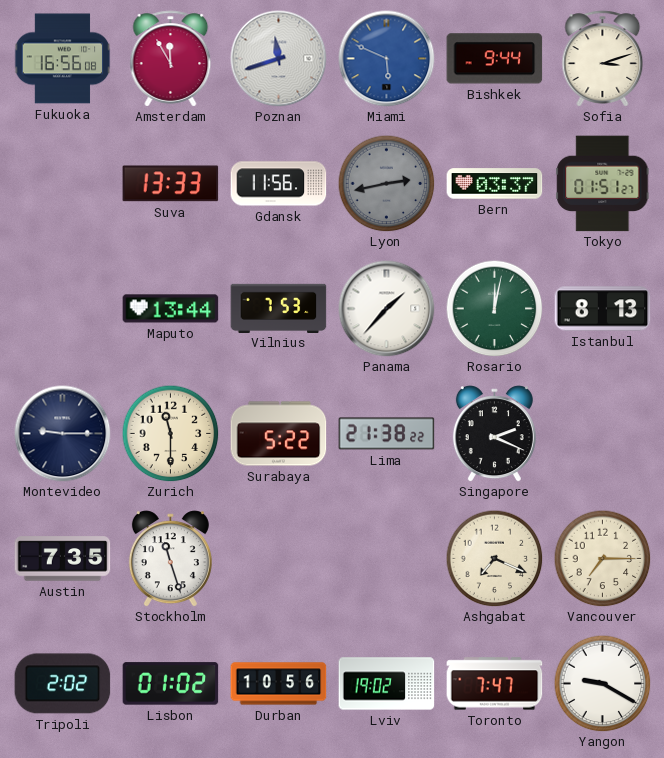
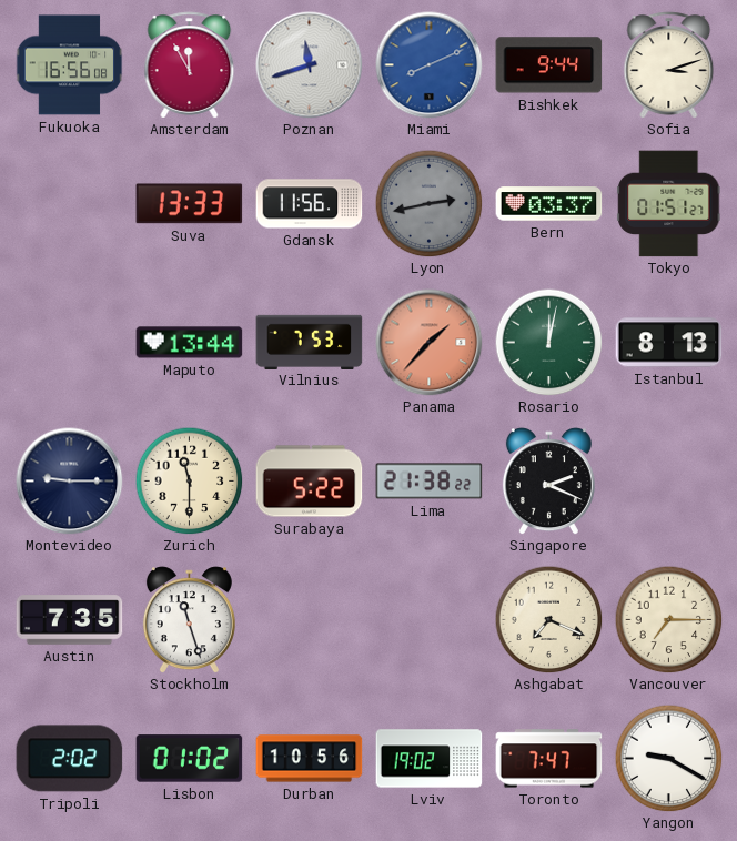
Miami: 5:49 -> 8:11 (430, 65)
Panama dial: white -> salmon (430, 343)
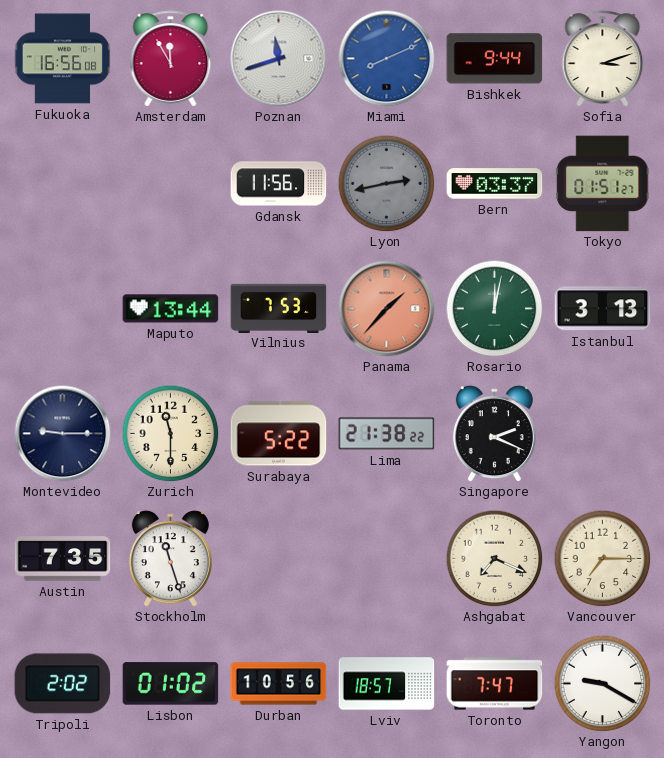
Suva: 13:33 -> none (190, 204)
Istanbul: 8:13 -> 3:13 (603, 309)
Lviv: 19:02 -> 18:57 (387, 684)
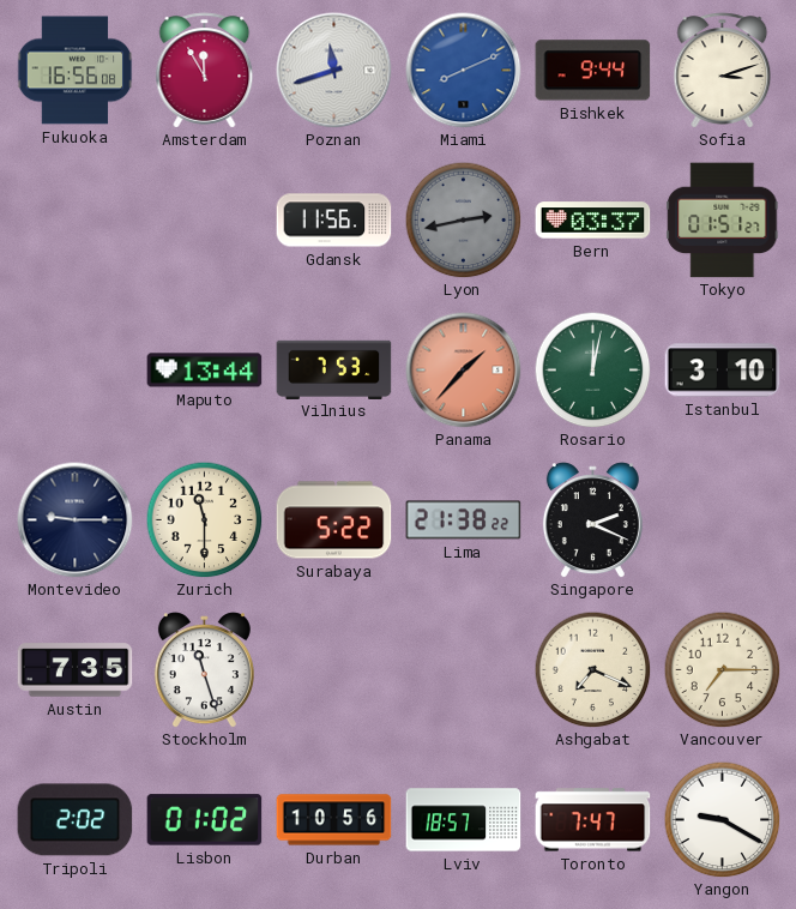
Istanbul: 3:13 -> 3:10 (723, 371)
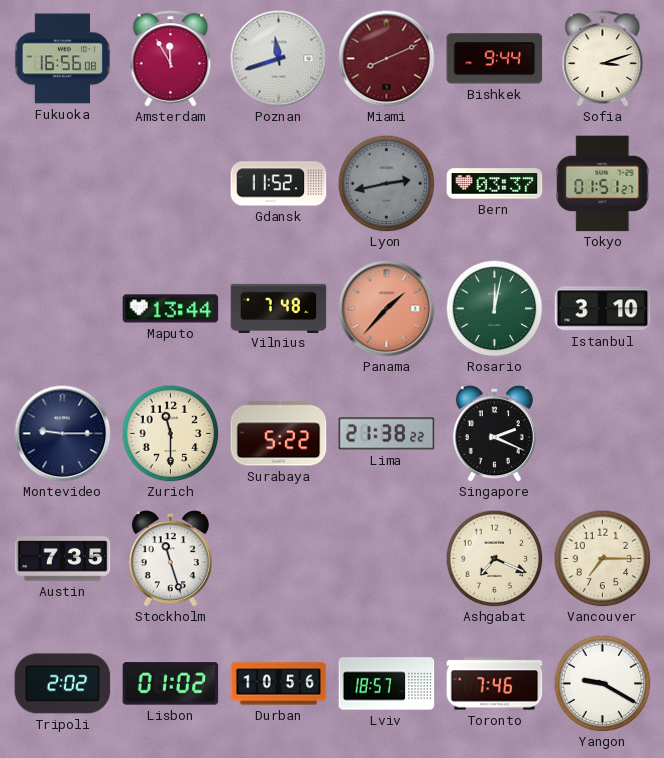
Miami dial: blue -> burgundy (387, 59)
Gdansk: 11:56 -> 11:52 (279, 184)
Vilnius: 7:53 -> 7:48 (279, 308)
Toronto: 7:47 -> 7:46 (495, 684)
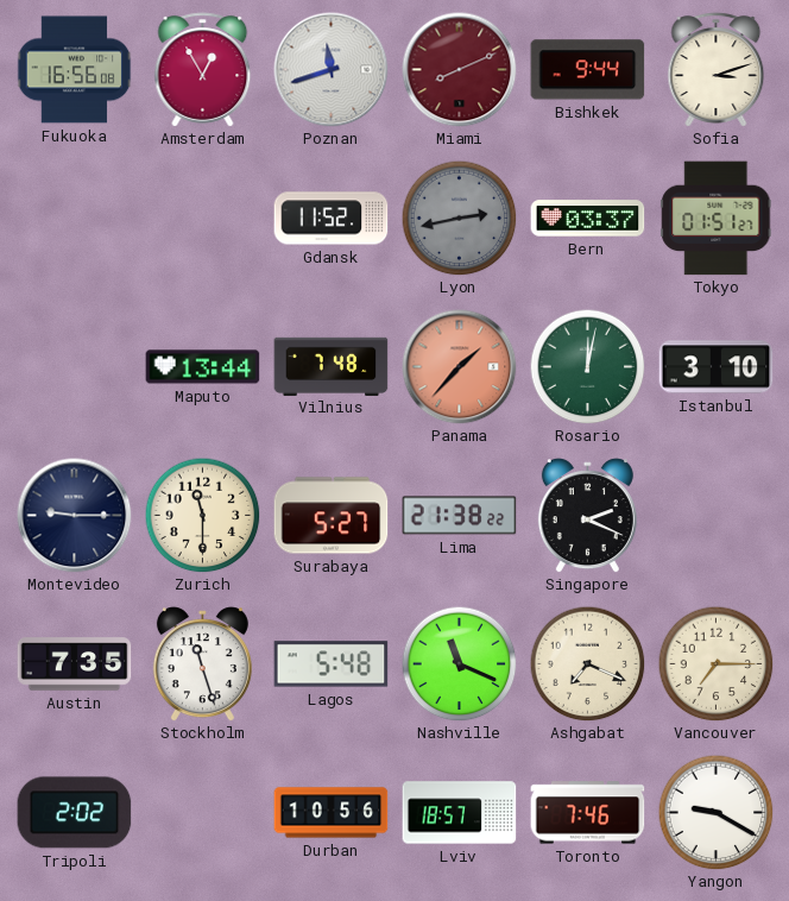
Amsterdam: 11:55 -> 12:55 (203, 70)
Surabaya: 5:22 -> 5:27 (332, 516)
Lagos: none -> 5:48 (332, 664)
Nashville: none -> 11:19 (459, 663)
Lisbon: 01:02 -> none (171, 684)
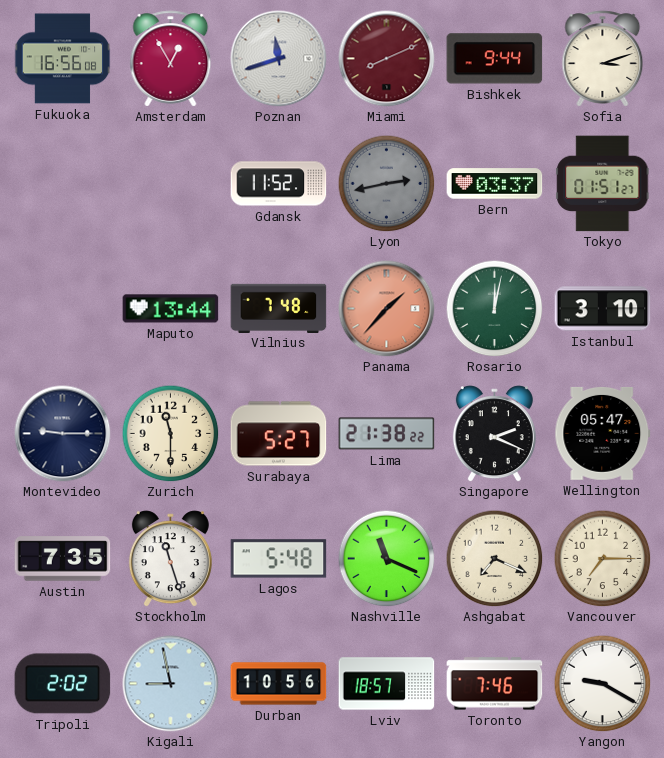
Wellington: none -> 05:47 (603, 433)
Kigali: none -> 8:58 (171, 684)
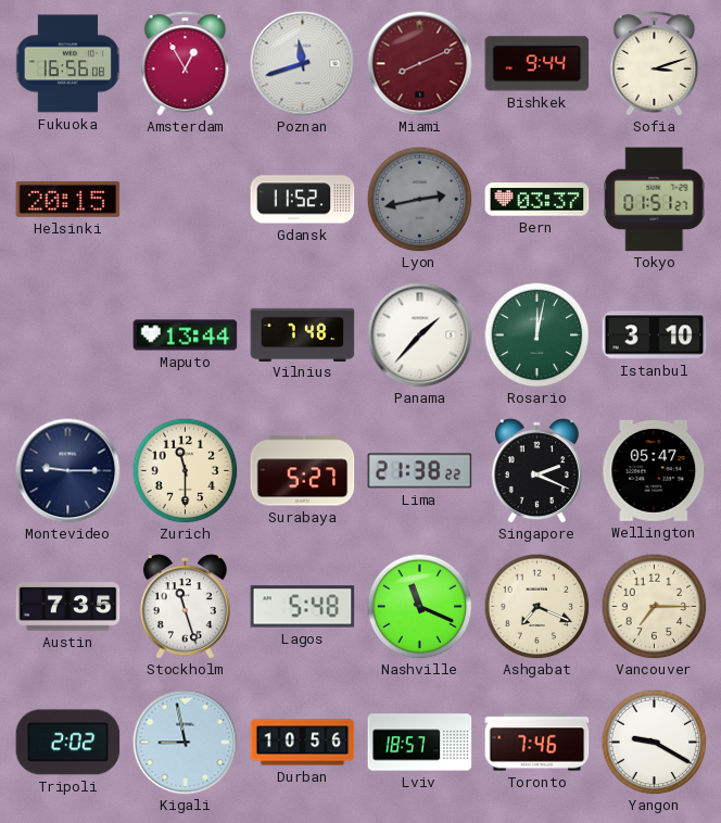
Helsinki: none -> 20:15 (68, 200)
Panama dial: salmon -> white (420, 335)
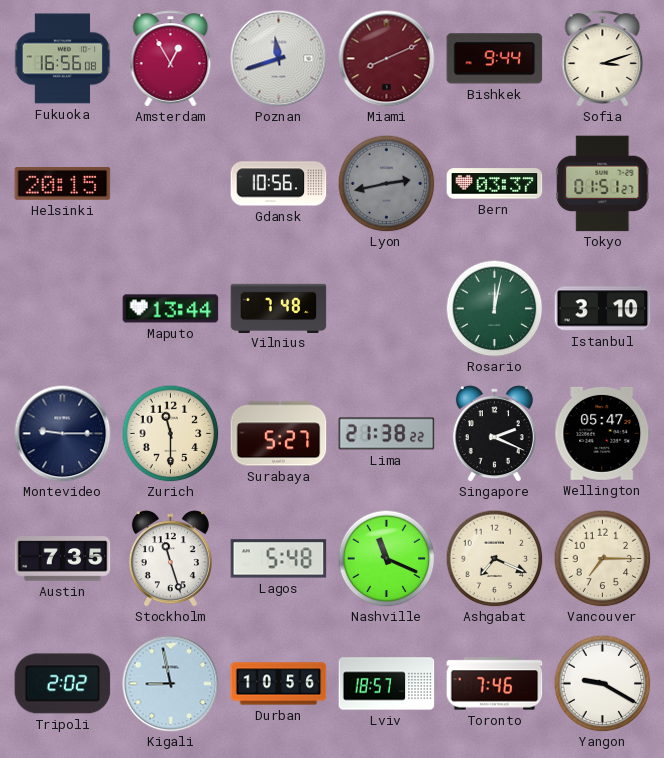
Gdansk: 11:52 -> 10:56 (279, 184)
Panama: 1:37 -> none (420, 335)
